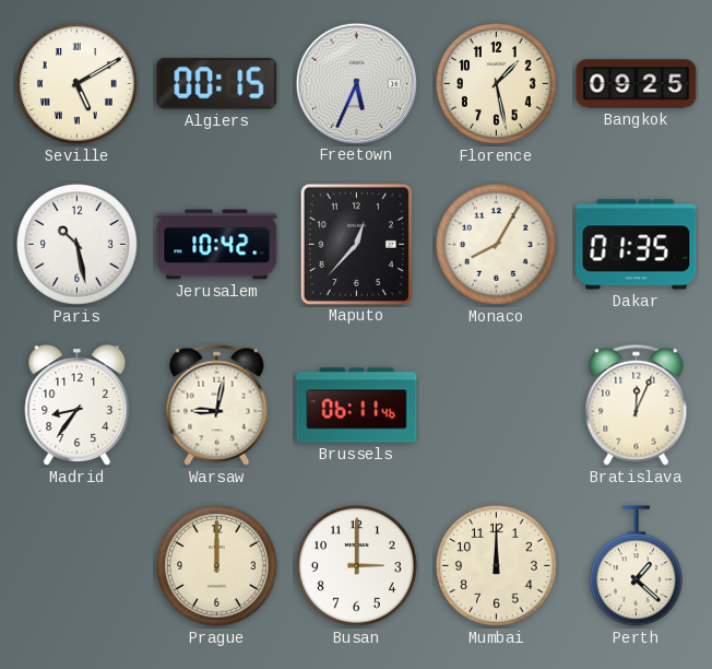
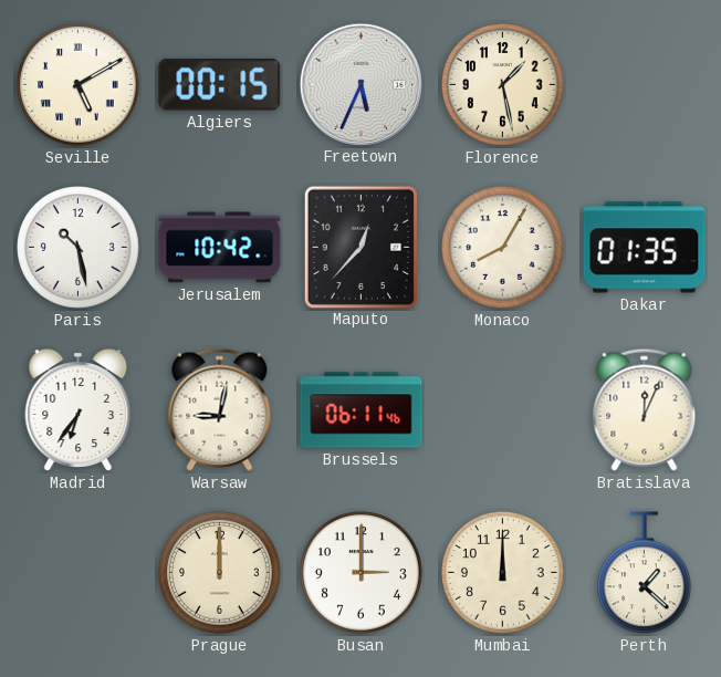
Bangkok: 09:25 -> none (637, 84)
Madrid: 8:36 -> 6:36 (79, 410)
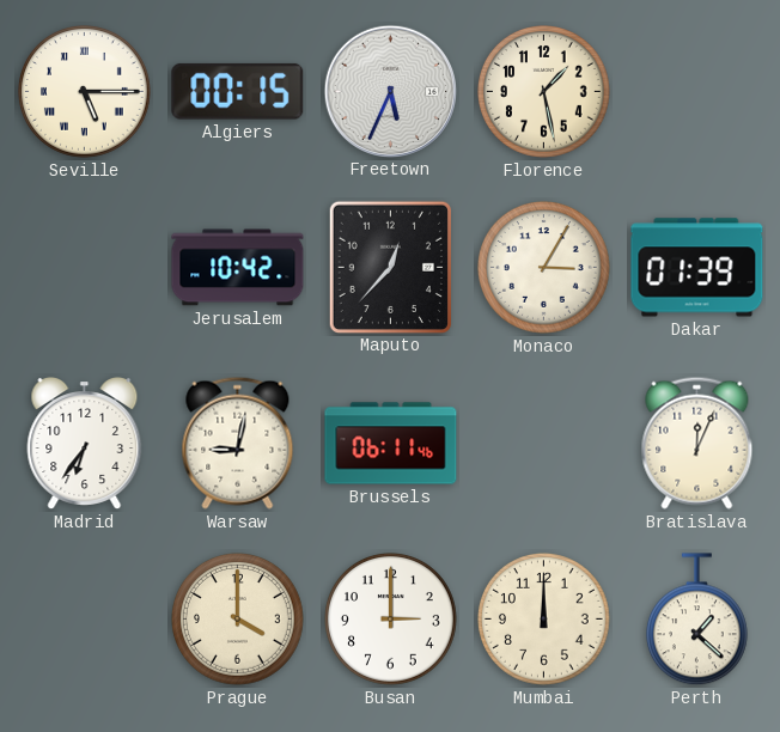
Seville: 5:10 -> 5:15 (85, 92)
Paris: 10:28 -> none (79, 248)
Monaco: 8:05 -> 3:05 (544, 268)
Dakar: 01:35 -> 01:39 (697, 268)
Prague: 12:00 -> 4:00 (238, 620)
